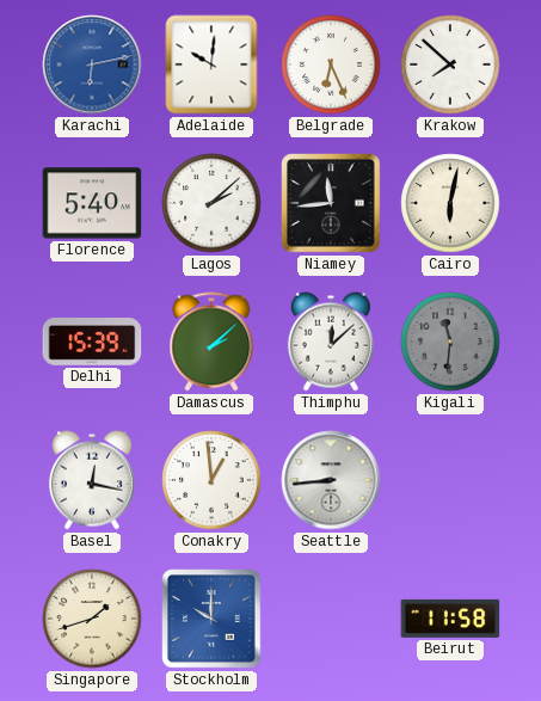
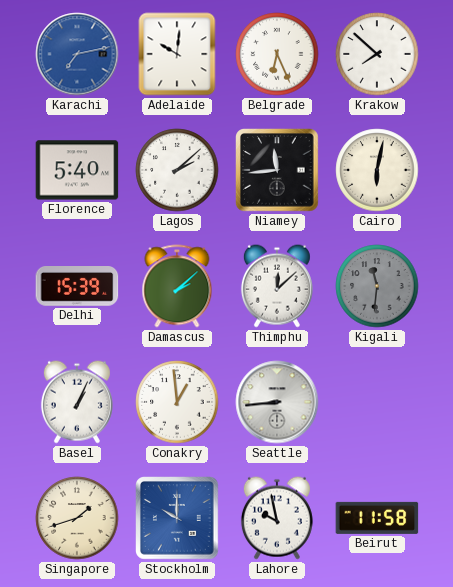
Karachi: 6:13 -> 7:13 (77, 54)
Basel: 12:17 -> 1:04 (77, 402)
Lahore: none -> 9:58 (277, 518)
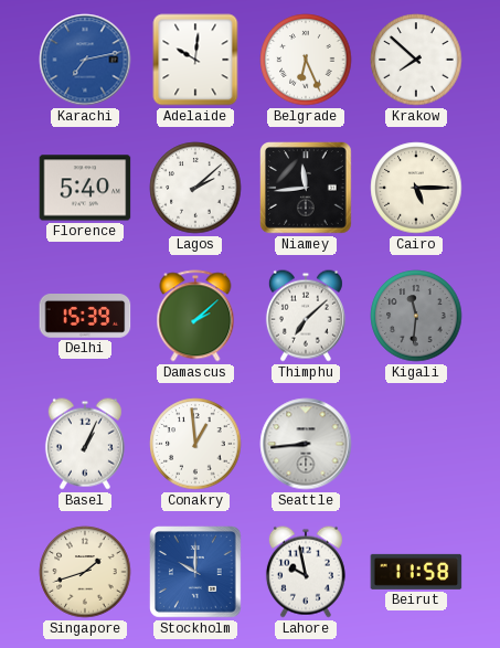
Cairo: 6:02 -> 5:15 (416, 188)
Thimphu: 12:08 -> 7:08 (306, 316)
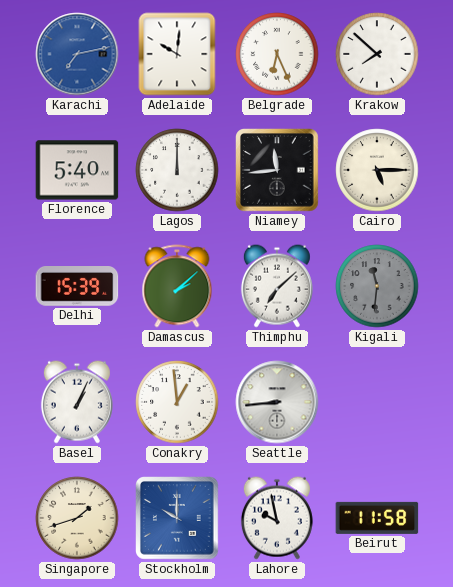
Lagos: 2:08 -> 12:00 (177, 170)
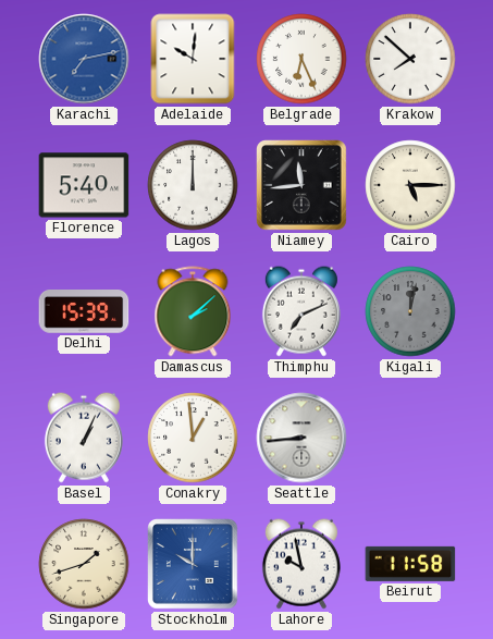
Thimphu: 7:08 -> 7:11 (301, 311)
Kigali: 11:31 -> 12:02 (410, 311)
